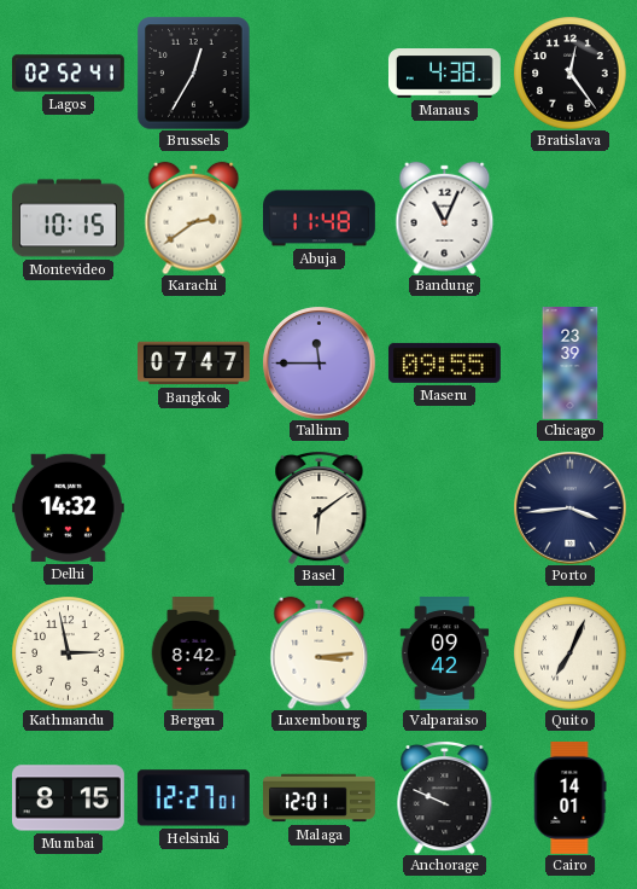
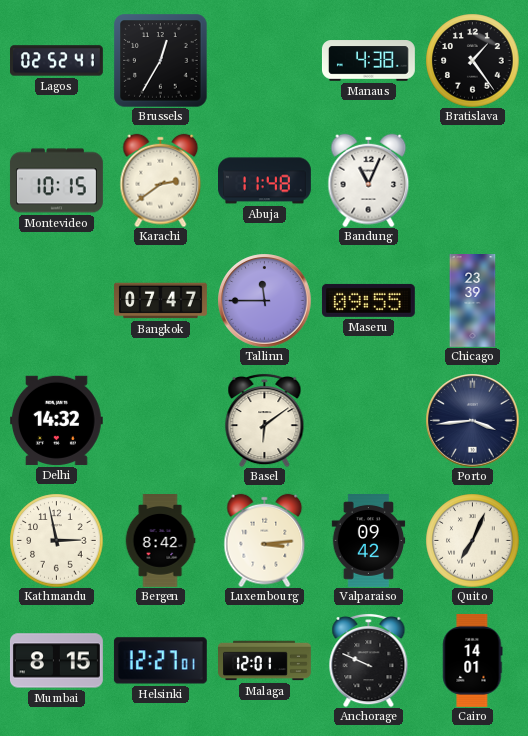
Bratislava: 12:24 -> 1:24 (472, 60)
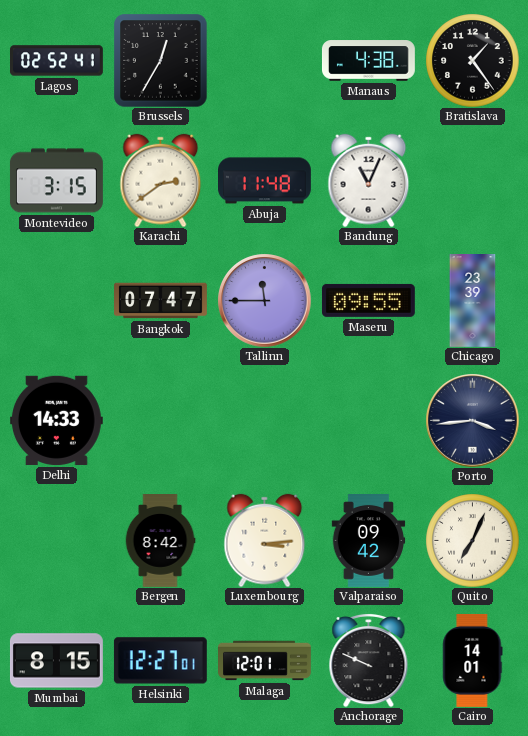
Montevideo: 10:15 -> 3:15 (56, 181)
Delhi: 14:32 -> 14:33 (56, 420)
Basel: 6:09 -> none (265, 420)
Kathmandu: 2:58 -> none (56, 540)
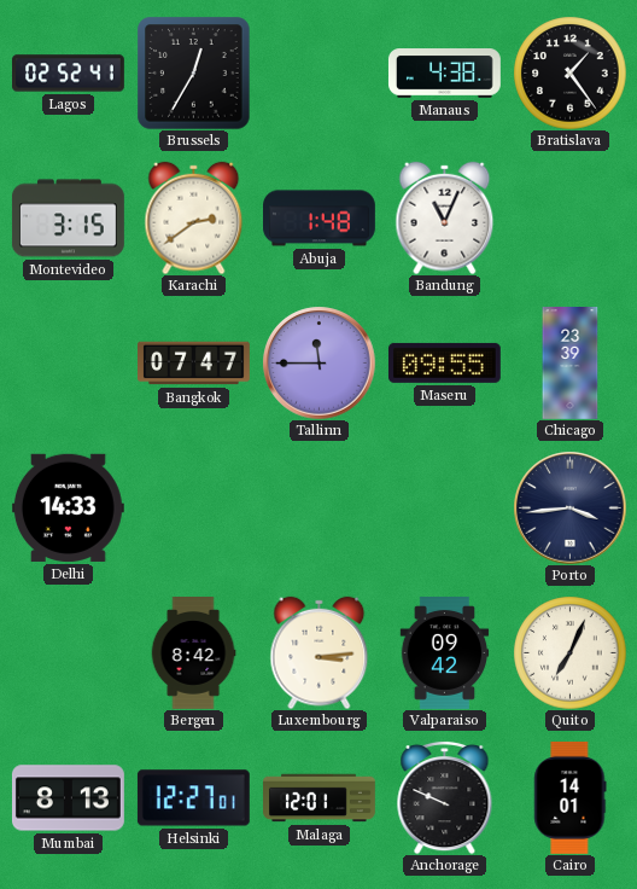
Abuja: 11:48 -> 1:48 (320, 219)
Mumbai: 8:15 -> 8:13 (68, 798)
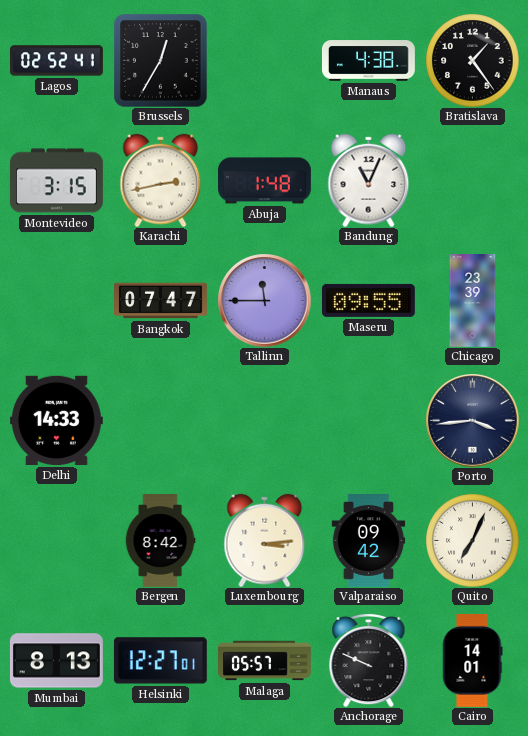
Karachi: 2:39 -> 2:43 (161, 180)
Malaga: 12:01 -> 05:57 (265, 661)
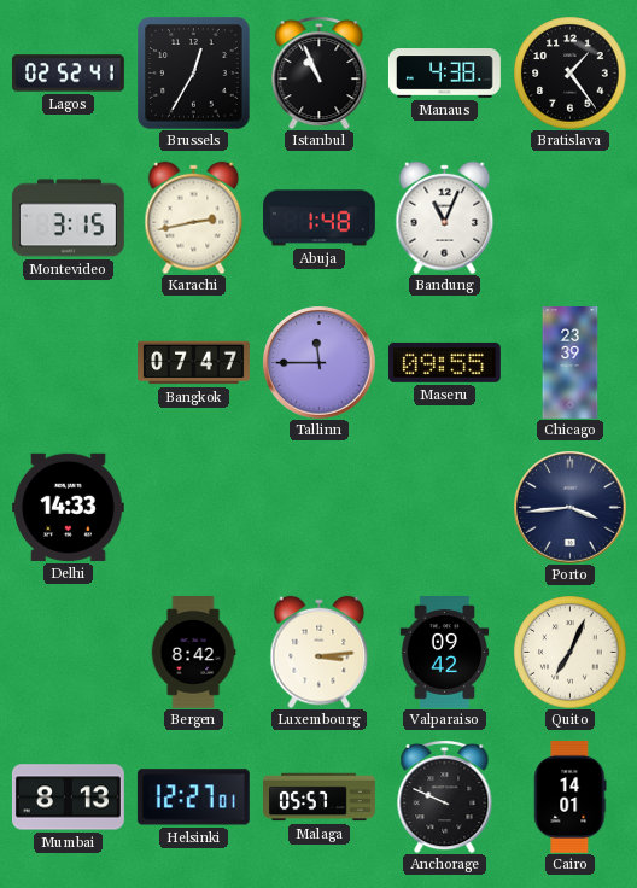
Istanbul: none -> 10:56 (320, 72)
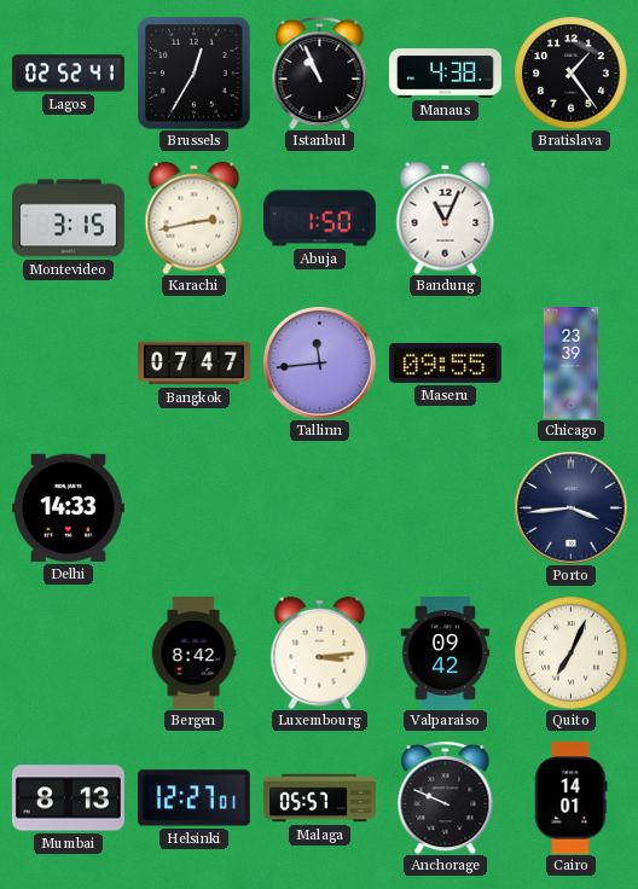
Abuja: 1:48 -> 1:50 (320, 219)
Tallinn: 11:45 -> 11:44 (319, 362)
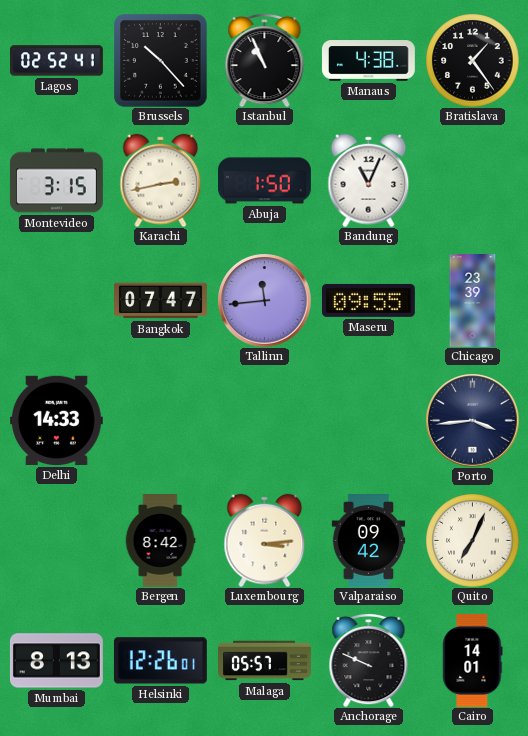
Brussels: 12:35 -> 10:23 (160, 60)
Helsinki: 12:27 -> 12:26 (160, 661)
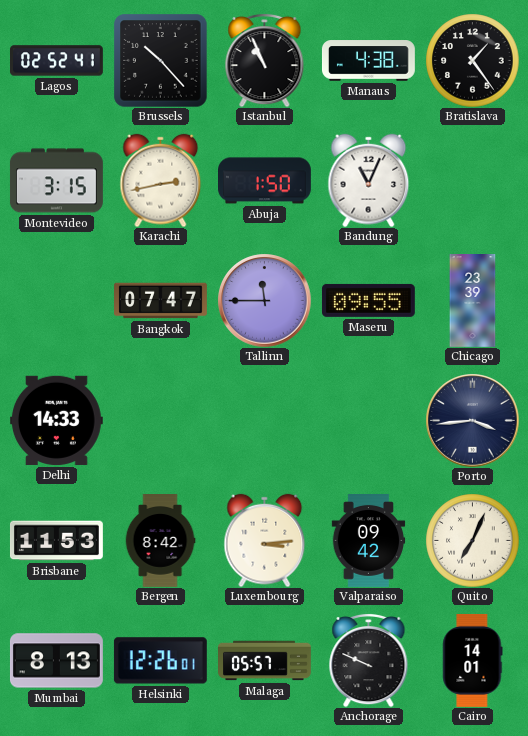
Tallinn: 11:44 -> 11:45 (264, 300)
Brisbane: none -> 11:53 (57, 541)
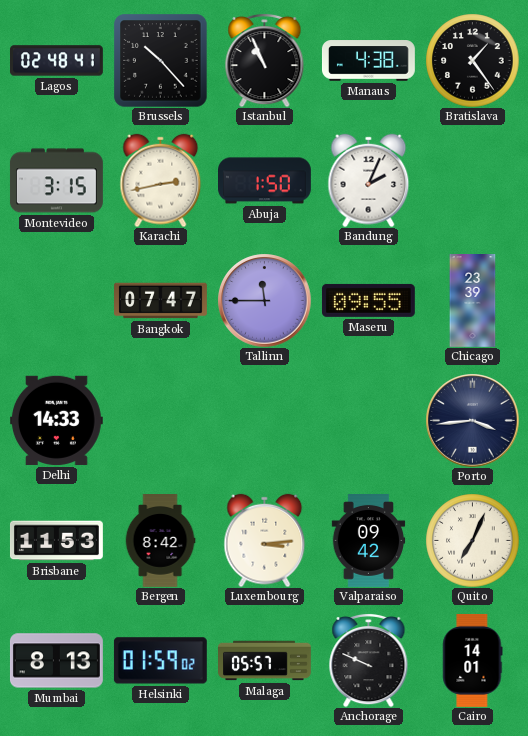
Lagos: 02:52 -> 02:48 (57, 61)
Bandung: 11:04 -> 2:04 (369, 180)
Helsinki: 12:26 -> 01:59 (160, 661)
